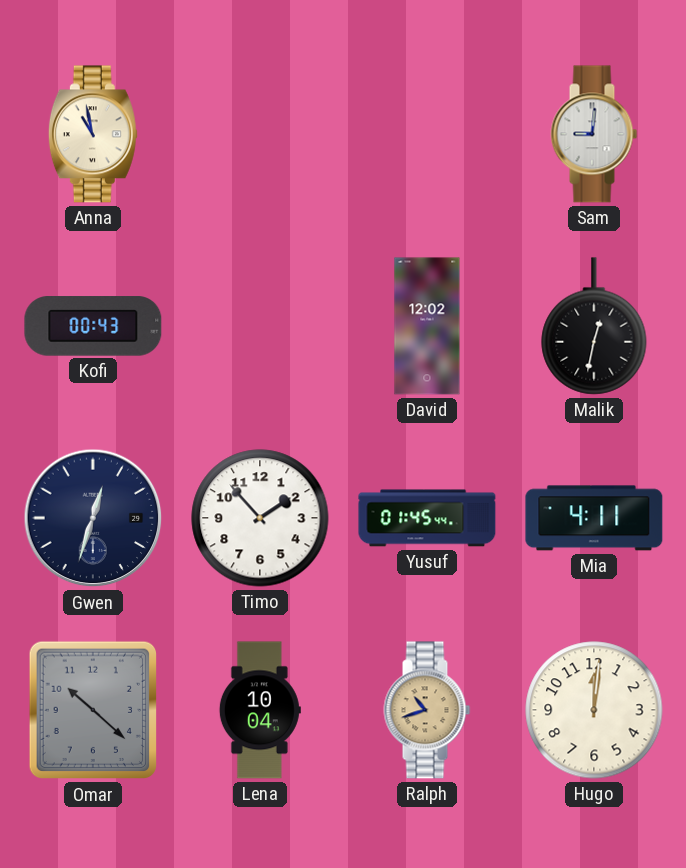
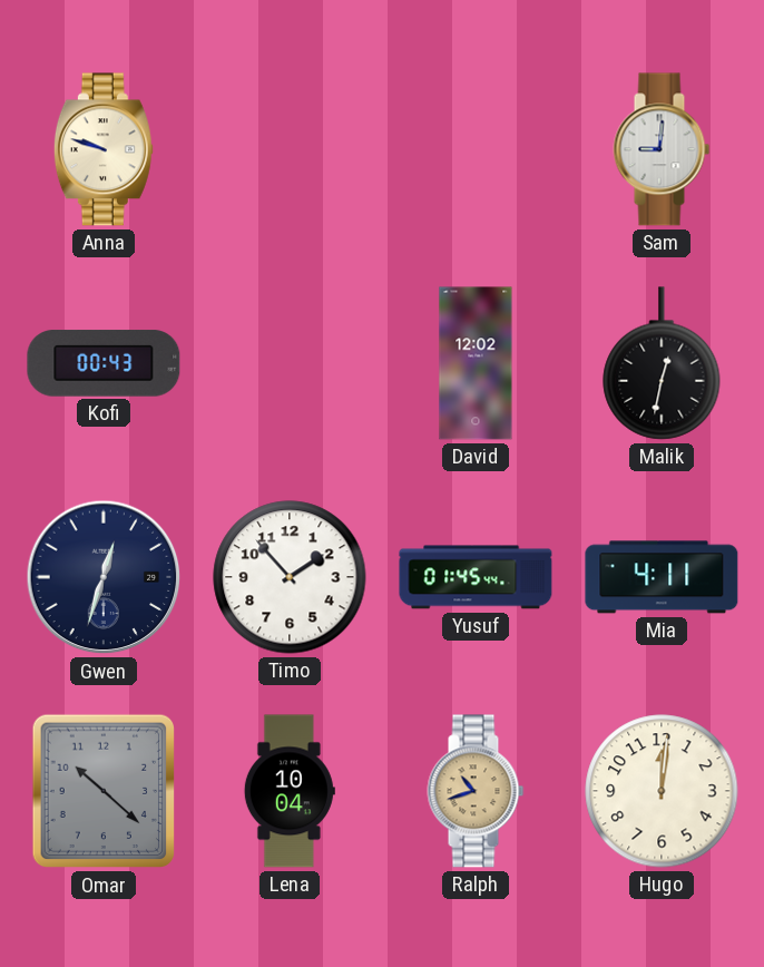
Anna: 10:58 -> 9:48 (104, 149)
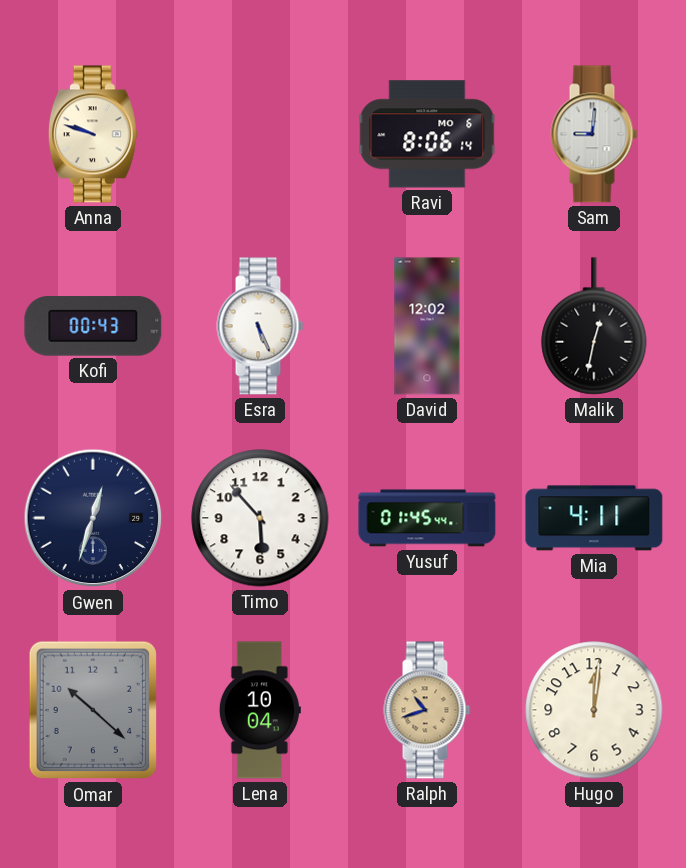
Ravi: none -> 8:06 (427, 134)
Esra: none -> 5:26 (260, 326)
Timo: 1:53 -> 5:53 (260, 518)
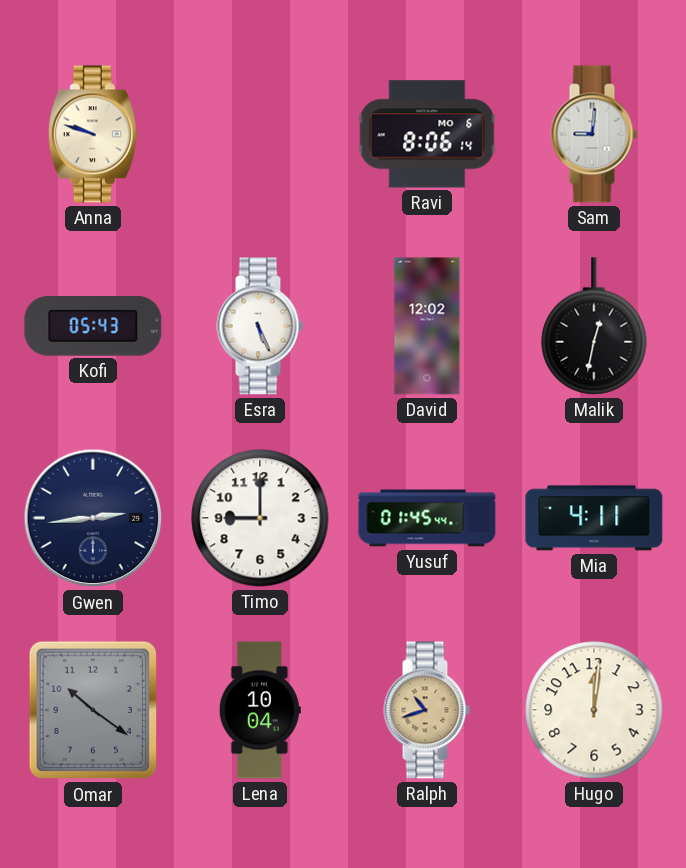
Kofi: 00:43 -> 05:43 (93, 326)
Gwen: 12:33 -> 2:44 (93, 518)
Timo: 5:53 -> 9:00 (260, 518)
Omar: 10:22 -> 10:21 (92, 710)
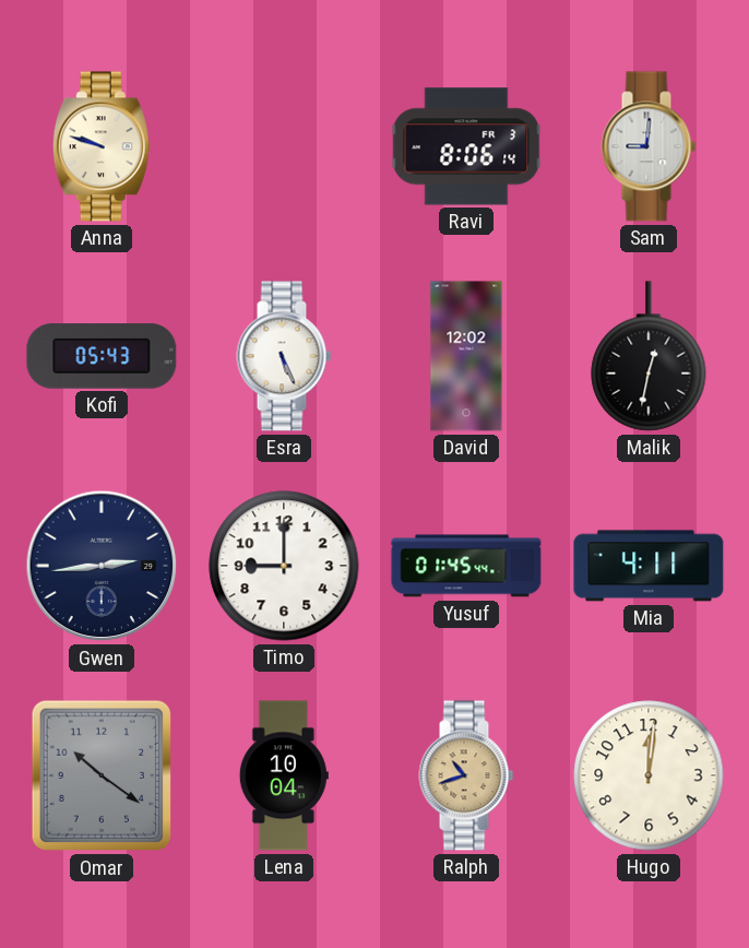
Ravi date: MO 6 -> FR 3 (466, 146)
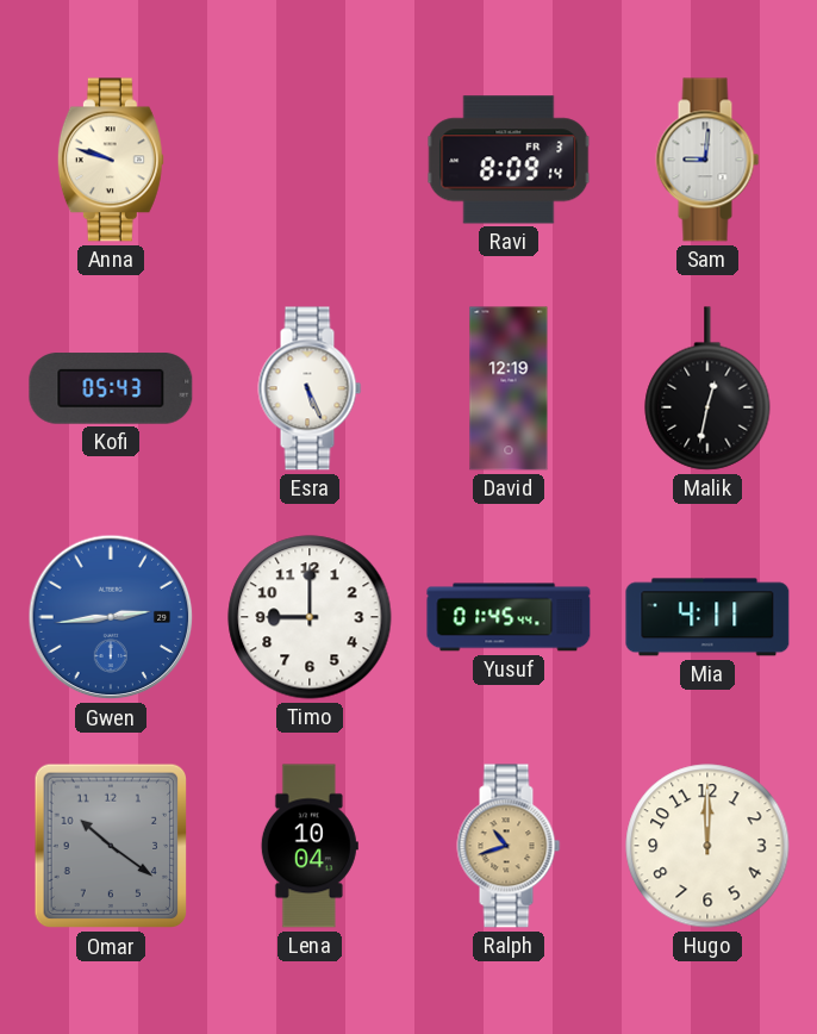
Ravi: 8:06 -> 8:09 (509, 160)
David: 12:02 -> 12:19 (509, 388)
Gwen dial: navy -> blue (111, 617)
Hugo: 12:01 -> 12:00 (707, 846)
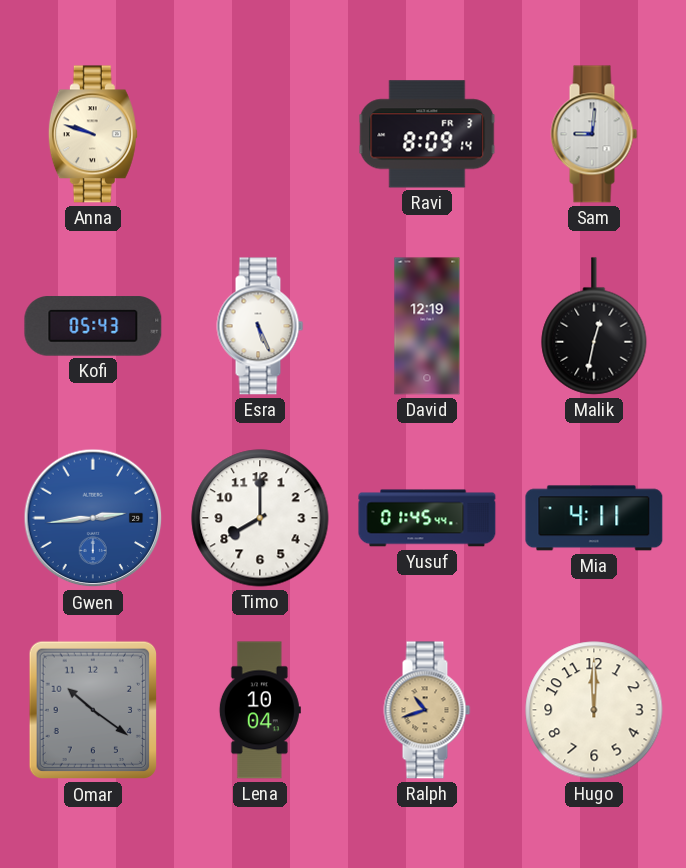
Timo: 9:00 -> 8:00 (260, 518)
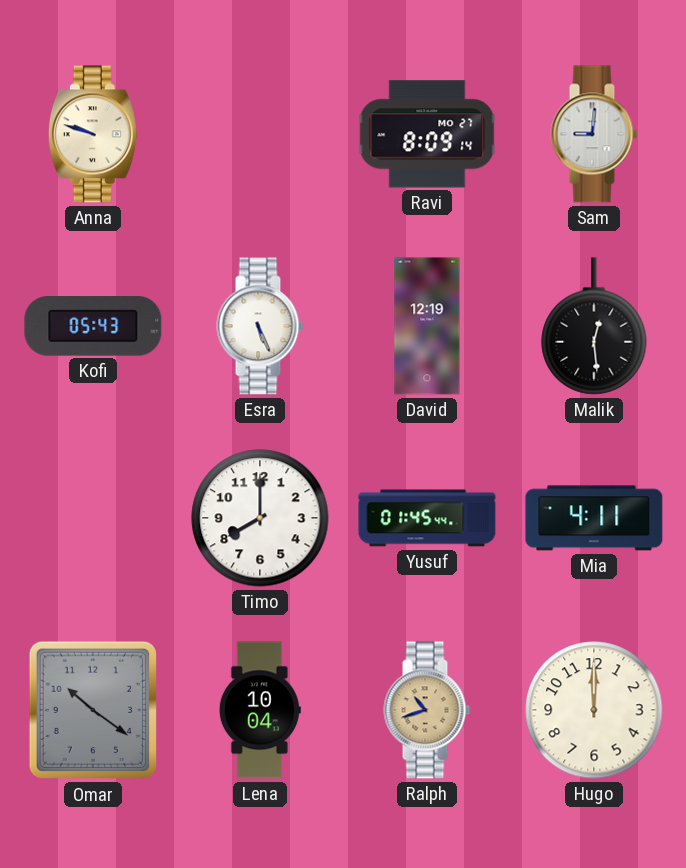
Ravi date: FR 3 -> MO 27 (427, 134)
Malik: 12:32 -> 12:29 (594, 326)
Gwen: 2:44 -> none (93, 518)
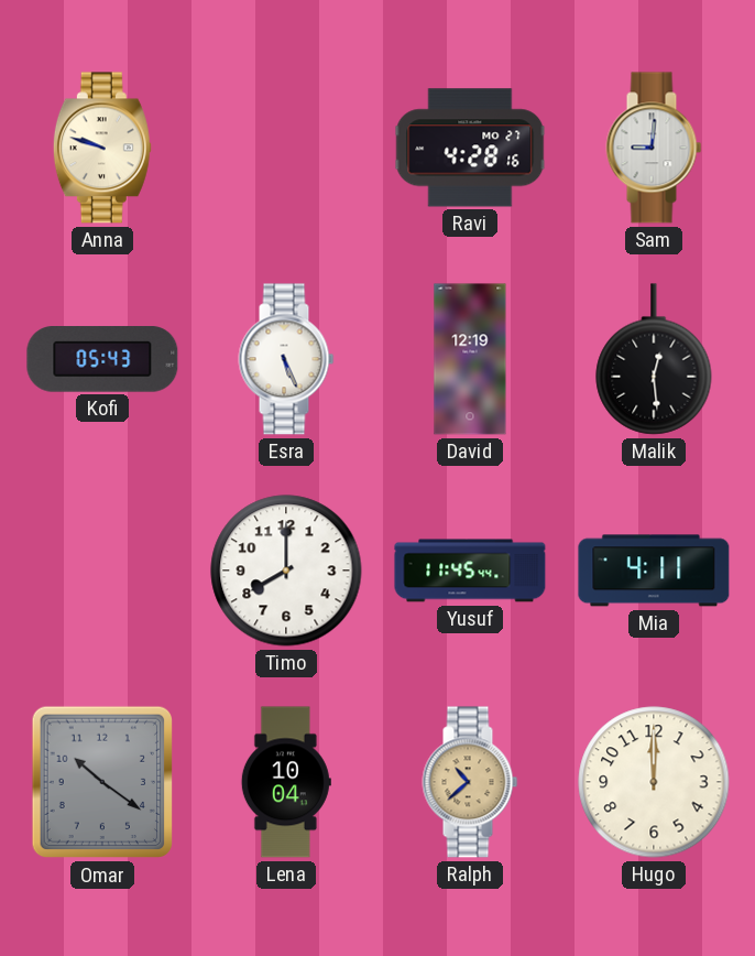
Ravi: 8:09 -> 4:28 (470, 148)
Yusuf: 01:45 -> 11:45 (470, 571)
Ralph: 10:42 -> 10:38 (470, 782)
